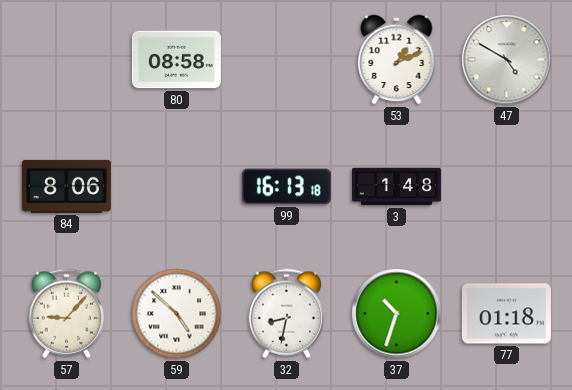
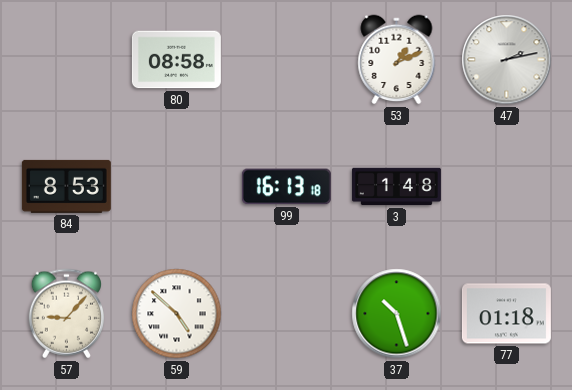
47: 4:50 -> 2:13 (507, 60)
84: 8:06 -> 8:53 (66, 186)
32: 8:32 -> none (286, 314)
37: 10:33 -> 10:27 (397, 314)
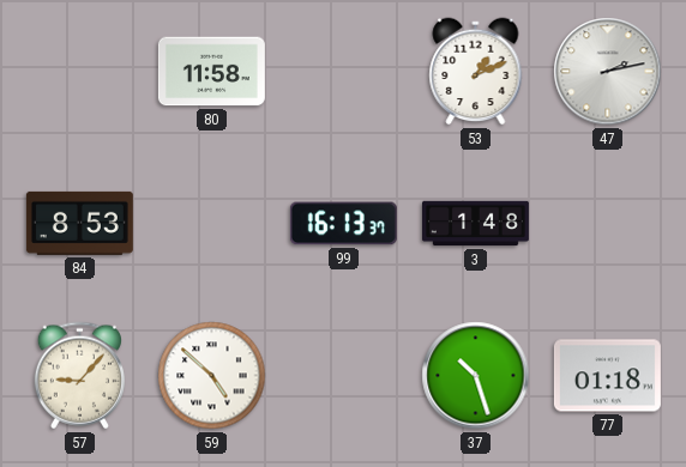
80: 08:58 -> 11:58 (211, 72)
99: 16:13:18 -> 16:13:37 (343, 224)
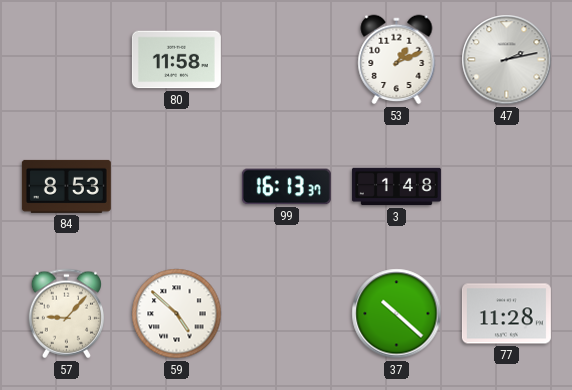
37: 10:27 -> 10:22 (397, 314)
77: 01:18 -> 11:28 (506, 314)
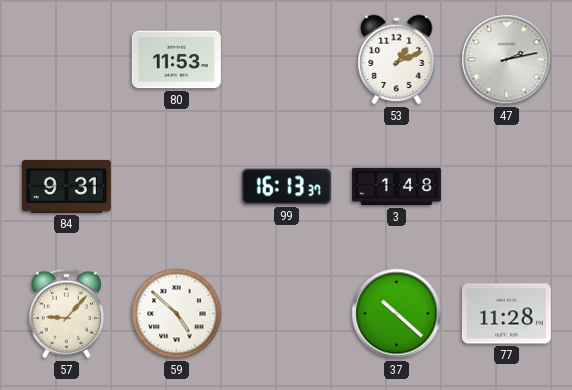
80: 11:58 -> 11:53 (176, 60)
84: 8:53 -> 9:31 (66, 186)
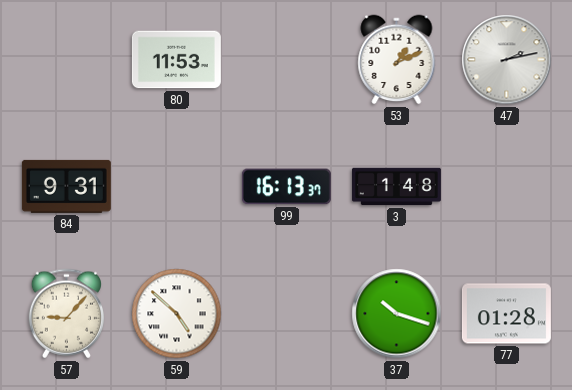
37: 10:22 -> 10:18 (397, 314)
77: 11:28 -> 01:28 (506, 314)
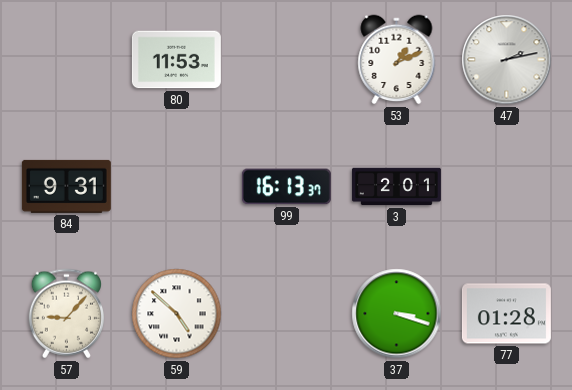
3: 1:48 -> 2:01 (396, 187)
37: 10:18 -> 3:18 (397, 314)
